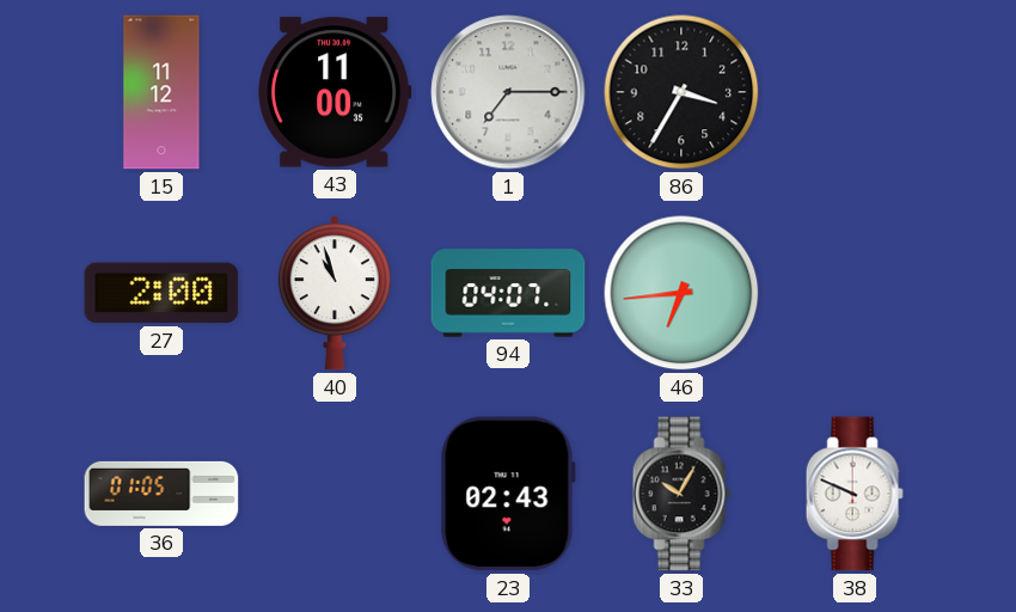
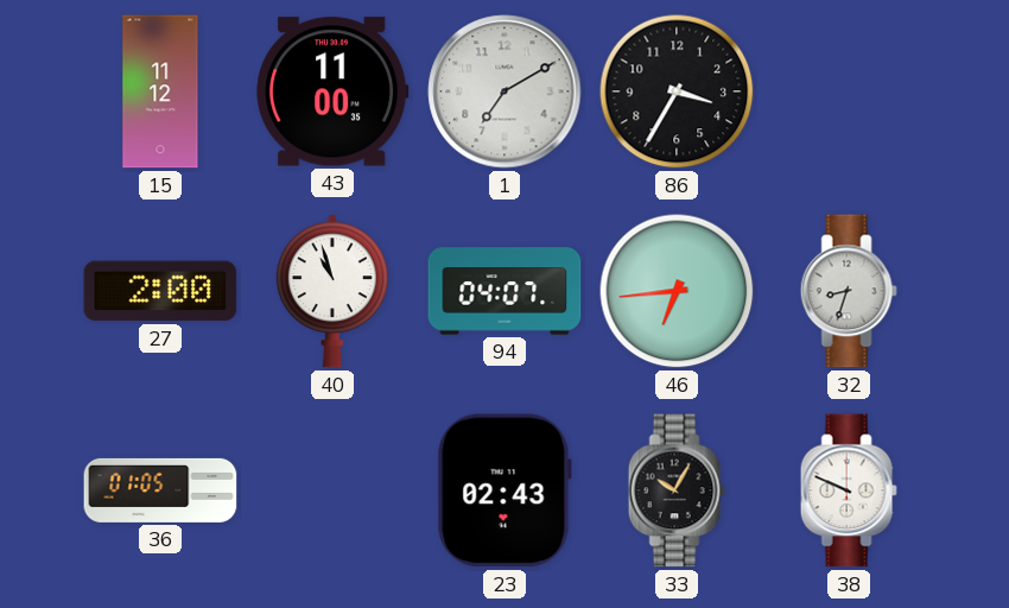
1: 7:15 -> 7:10 (504, 91)
32: none -> 8:33 (849, 291)
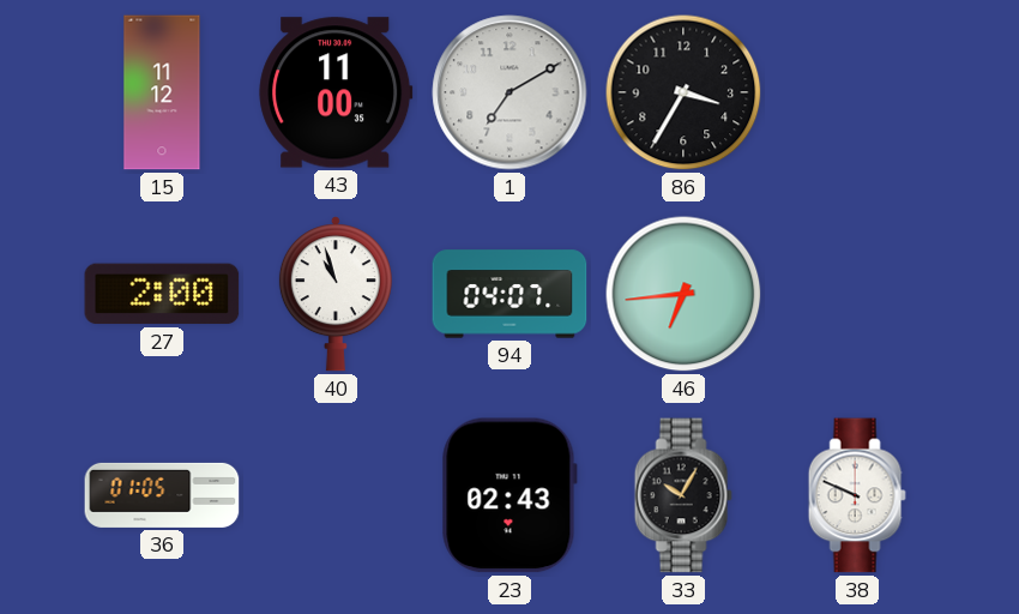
32: 8:33 -> none (849, 291)
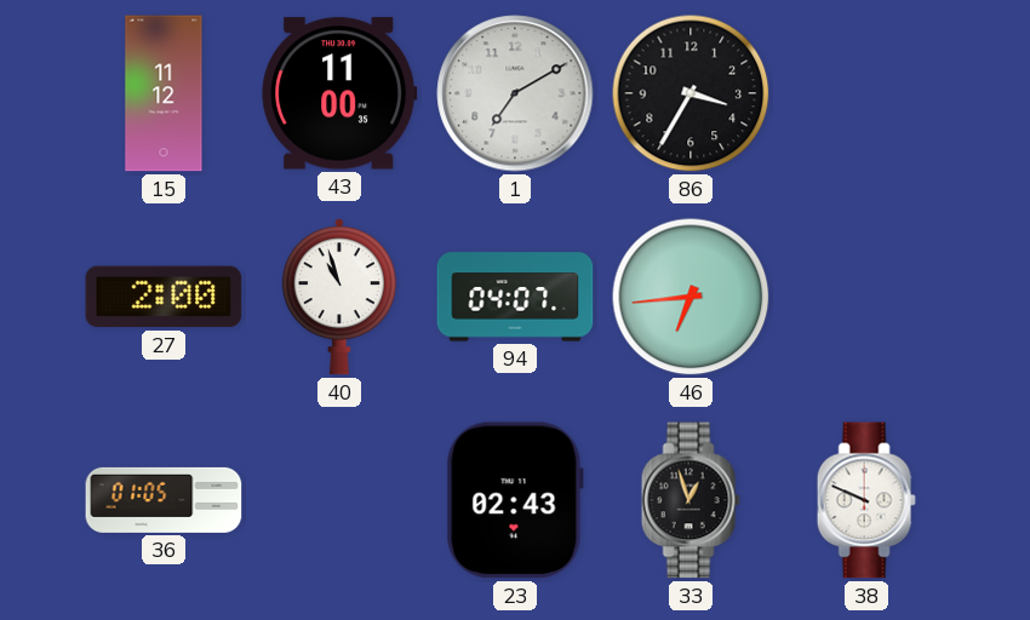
33: 10:05 -> 12:57 (691, 500)
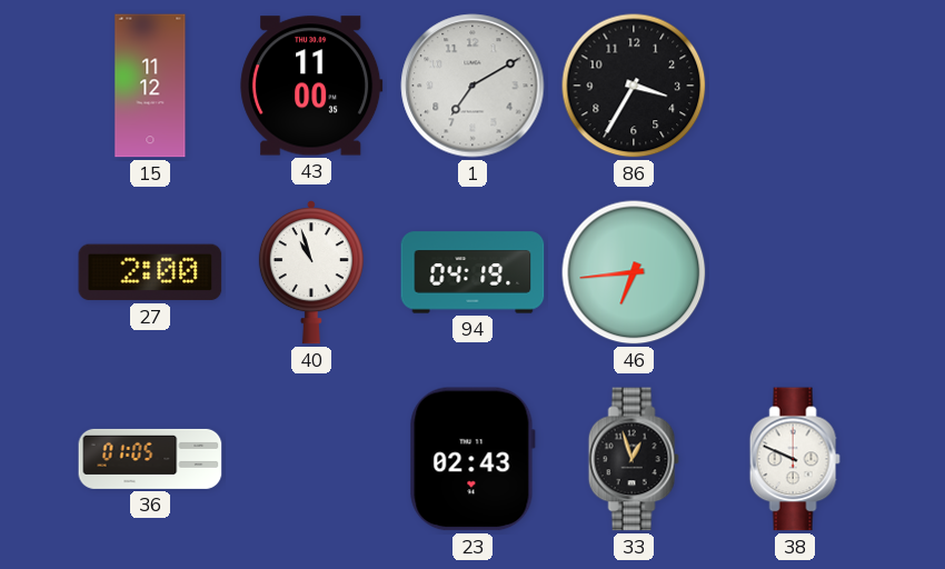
94: 04:07 -> 04:19 (472, 272)
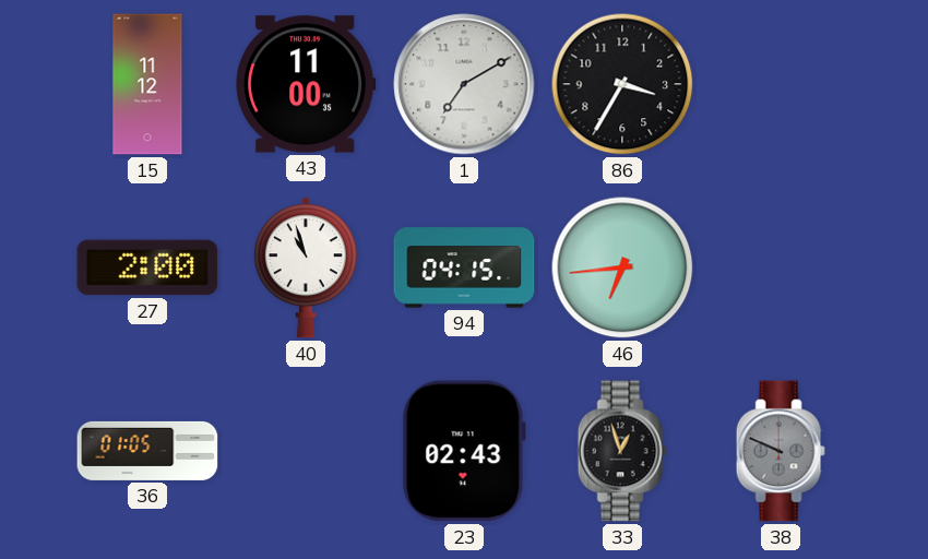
94: 04:19 -> 04:15 (464, 267)
38 dial: white -> grey (781, 451)
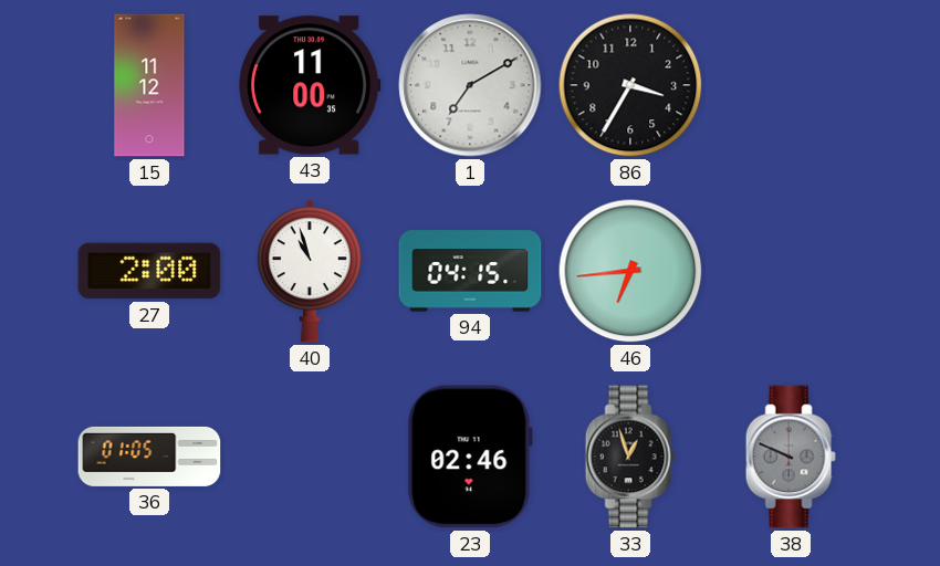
23: 02:43 -> 02:46 (470, 457)
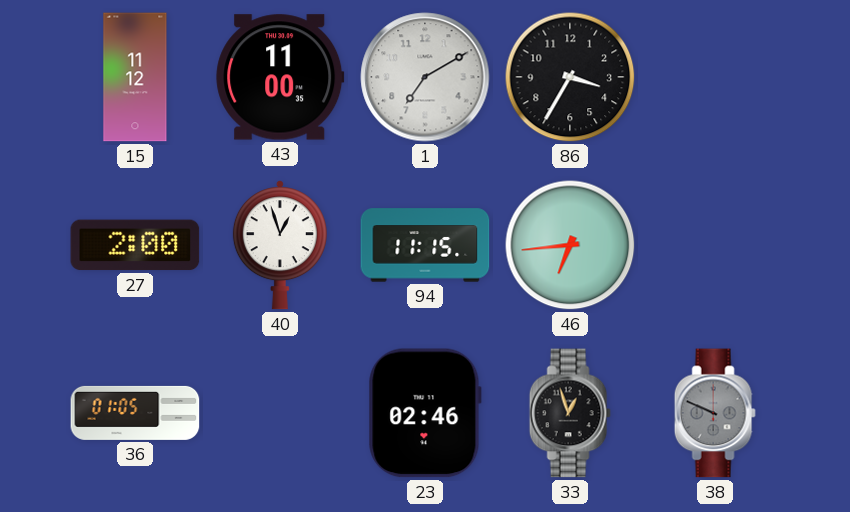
40: 10:57 -> 12:57 (280, 245)
94: 04:15 -> 11:15 (425, 245)
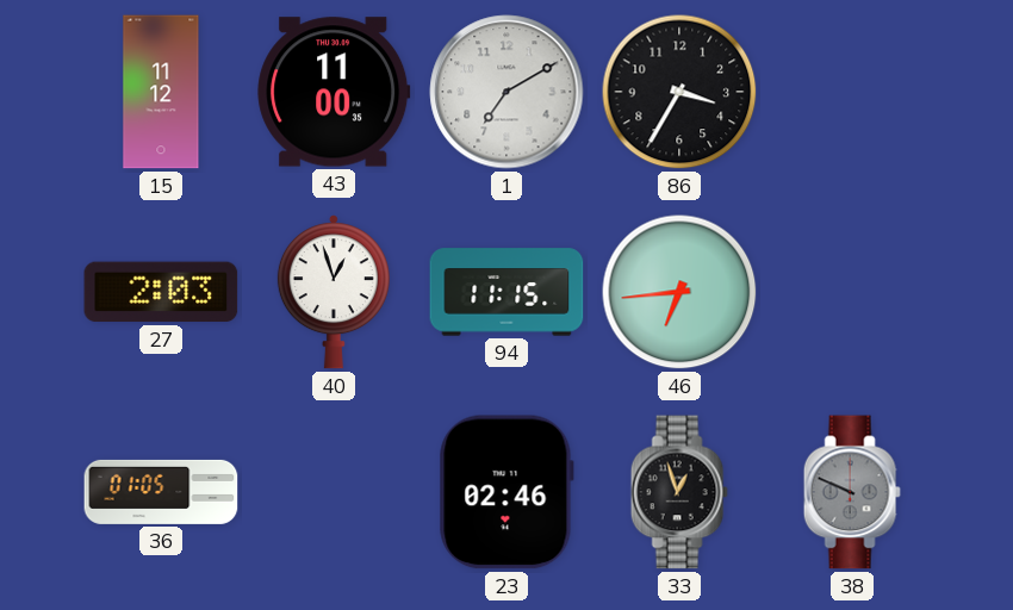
27: 2:00 -> 2:03 (161, 292)
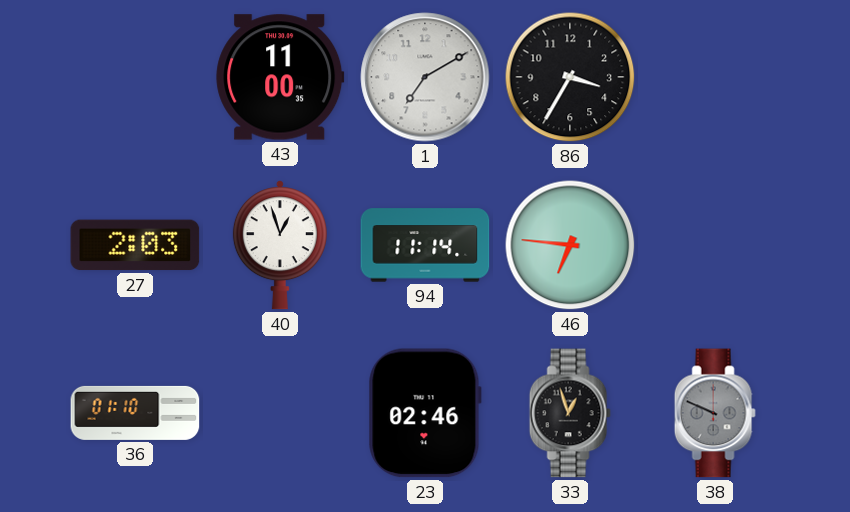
15: 11:12 -> none (161, 92)
94: 11:15 -> 11:14 (425, 245)
46: 6:44 -> 6:46 (570, 245)
36: 01:05 -> 01:10 (135, 413)
